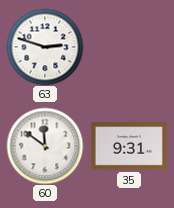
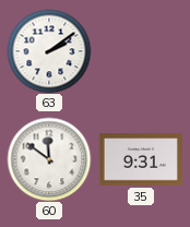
63: 2:48 -> 2:09 (49, 51)
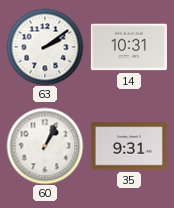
14: none -> 10:31 (129, 47)
60: 11:51 -> 1:04 (45, 146)
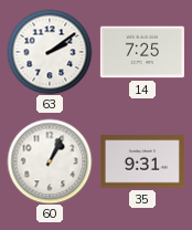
14: 10:31 -> 7:25 (142, 52)
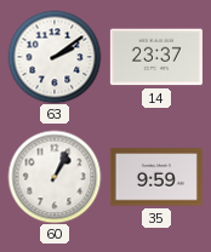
14: 7:25 -> 23:37 (156, 57)
35: 9:31 -> 9:59 (156, 177)
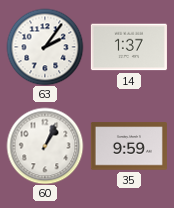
63: 2:09 -> 2:06 (45, 47)
14: 23:37 -> 1:37 (129, 47)
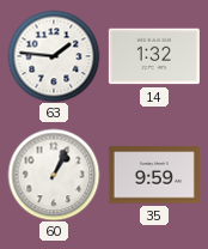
63: 2:06 -> 1:46 (54, 56)
14: 1:37 -> 1:32 (154, 56)
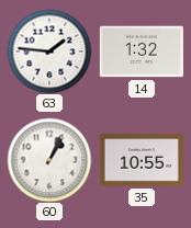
35: 9:59 -> 10:55 (142, 160)
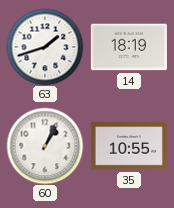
63: 1:46 -> 1:42 (45, 47)
14: 1:32 -> 18:19 (129, 47)
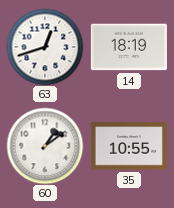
63: 1:42 -> 12:42 (45, 47)
60: 1:04 -> 1:09 (45, 146)
